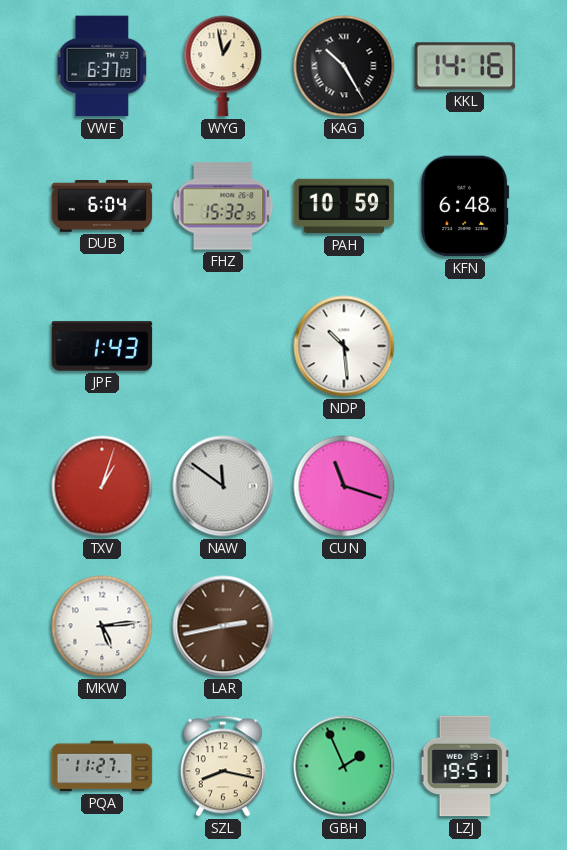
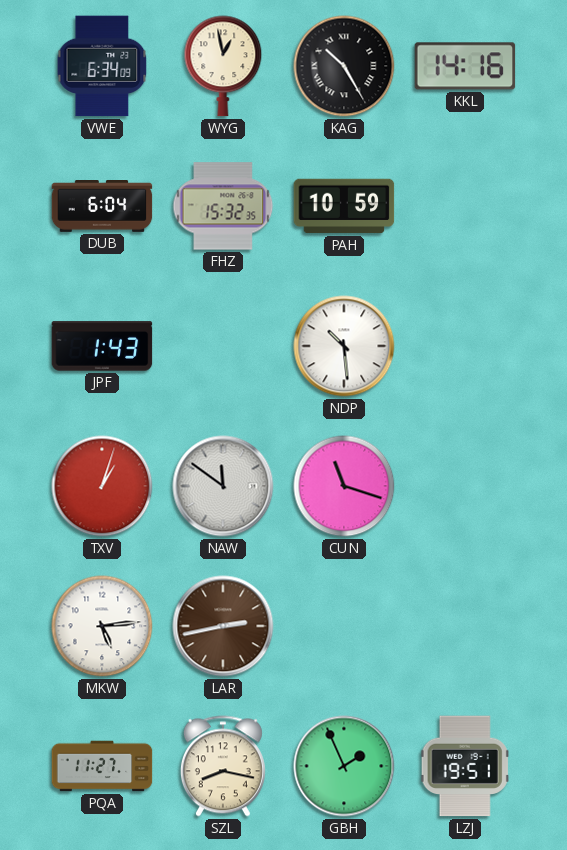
VWE: 6:37 -> 6:34 (102, 66)
KFN: 6:48 -> none (465, 206)
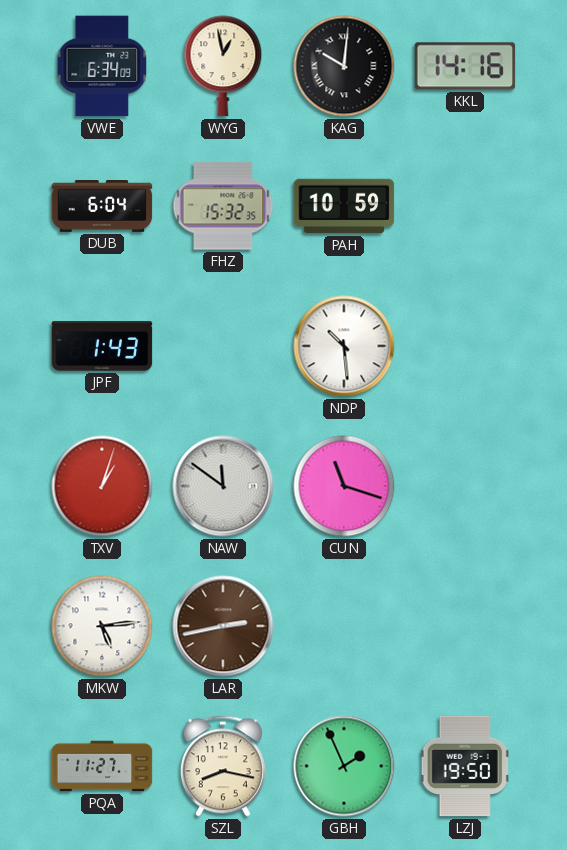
KAG: 10:25 -> 10:01 (344, 66)
LZJ: 19:51 -> 19:50 (465, 766)
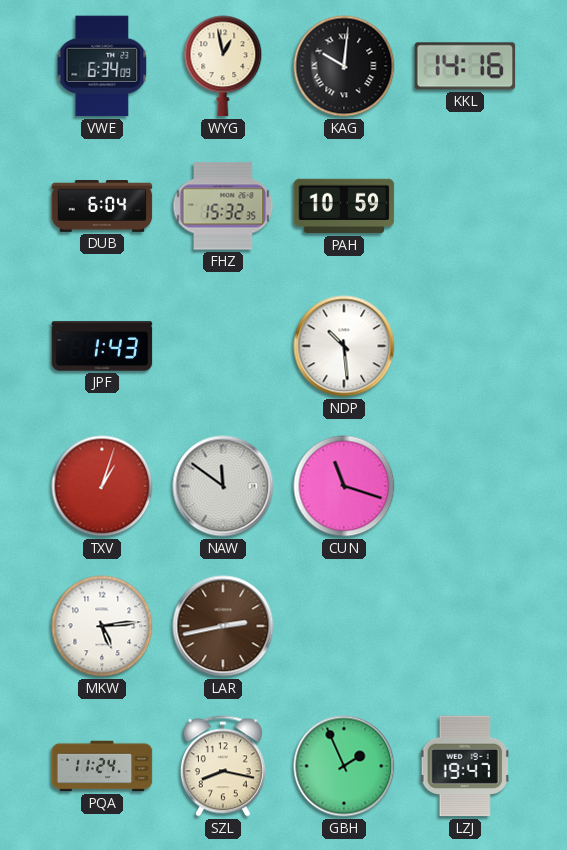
PQA: 11:27 -> 11:24 (102, 766)
LZJ: 19:50 -> 19:47 (465, 766)
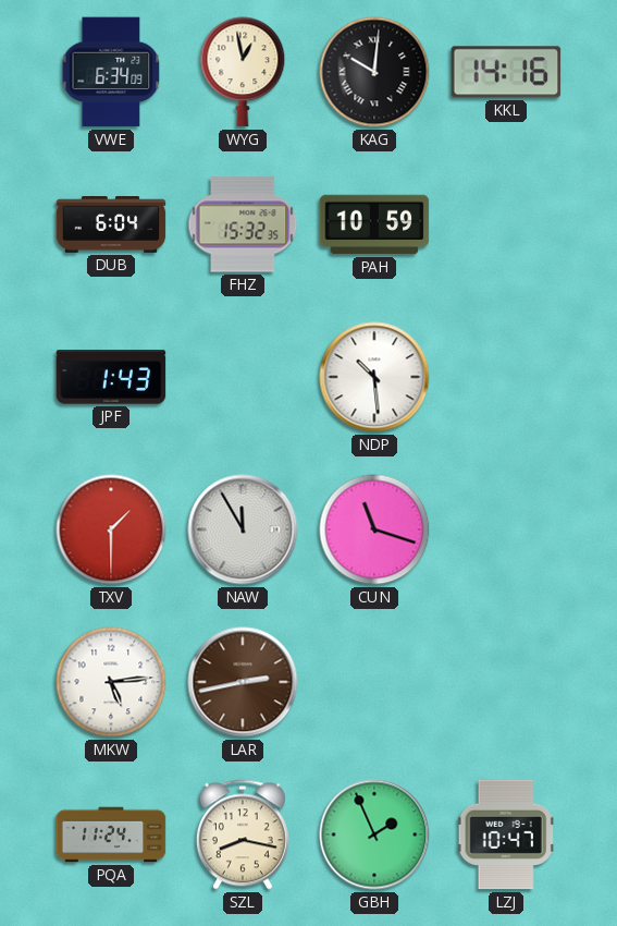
TXV: 1:03 -> 1:30 (111, 529)
NAW: 11:51 -> 11:55 (243, 529)
LZJ: 19:47 -> 10:47 (506, 834)
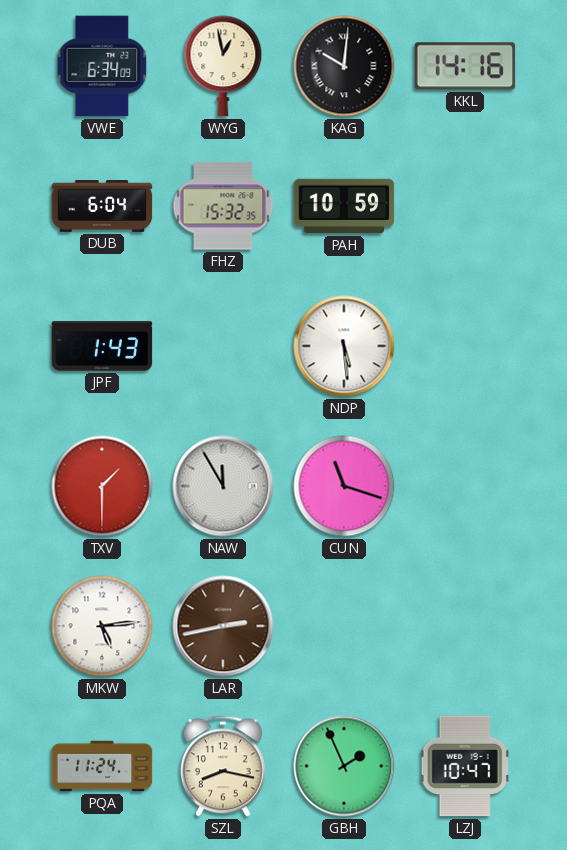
NDP: 10:29 -> 5:29 (344, 346)
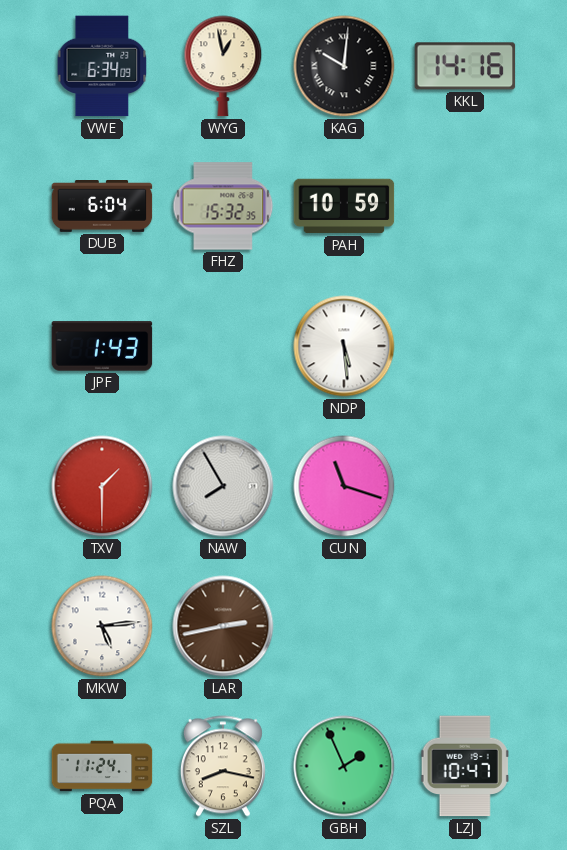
NAW: 11:55 -> 7:55 (223, 486)
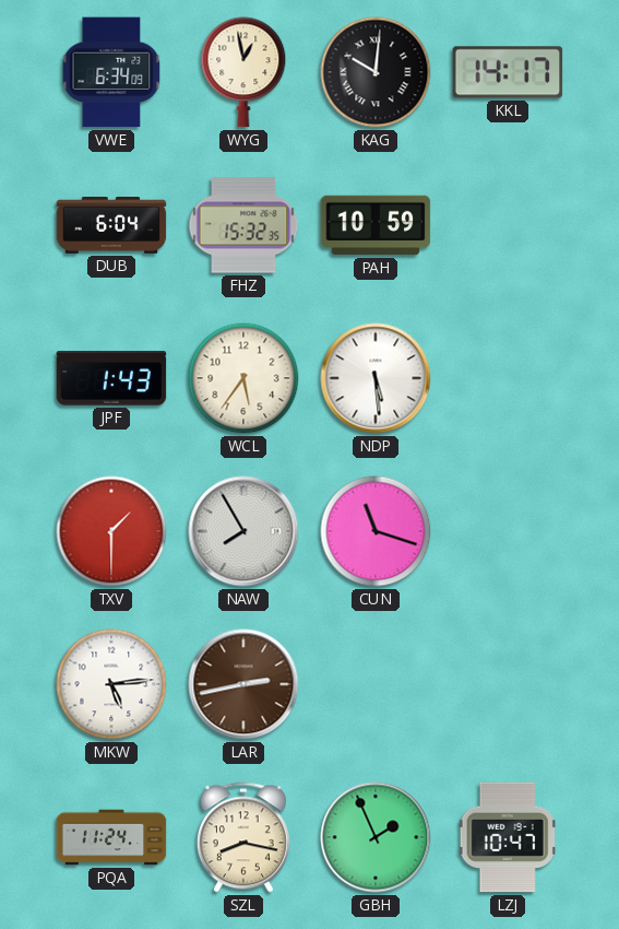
KKL: 14:16 -> 14:17 (508, 72)
WCL: none -> 5:36 (243, 378)
